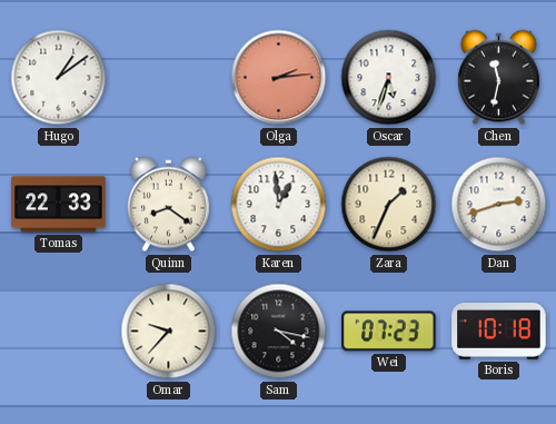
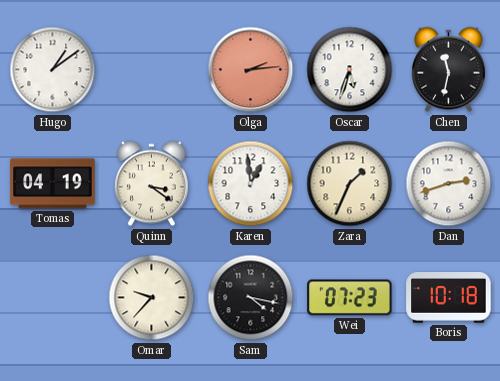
Tomas: 22:33 -> 04:19 (53, 184)
Quinn: 8:21 -> 3:21 (151, 184)
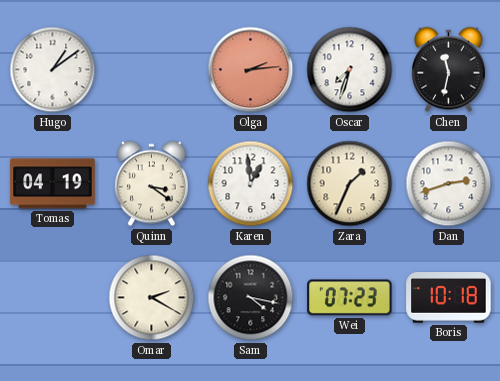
Oscar: 5:33 -> 7:33 (350, 70)
Omar: 9:37 -> 2:20 (152, 298)
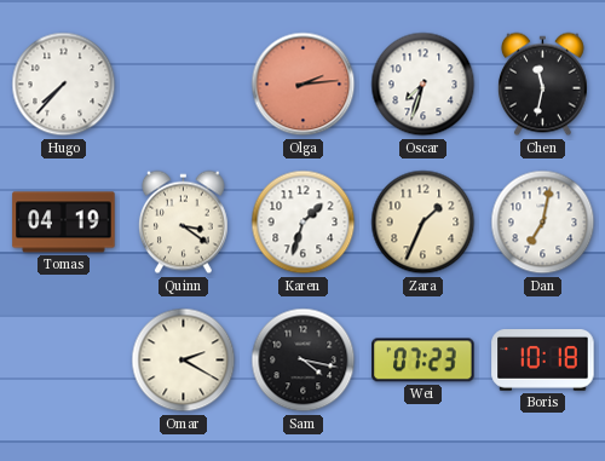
Hugo: 1:09 -> 7:37 (64, 85)
Karen: 12:59 -> 1:33 (304, 223)
Dan: 2:42 -> 7:02 (543, 223)
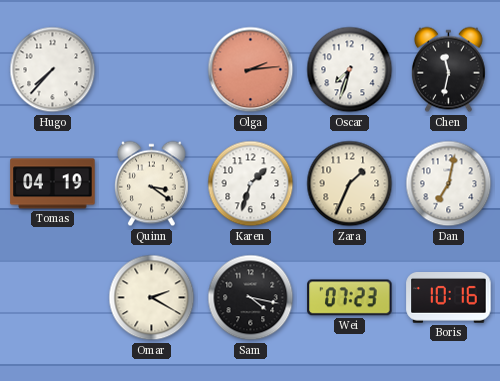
Boris: 10:18 -> 10:16 (449, 298)
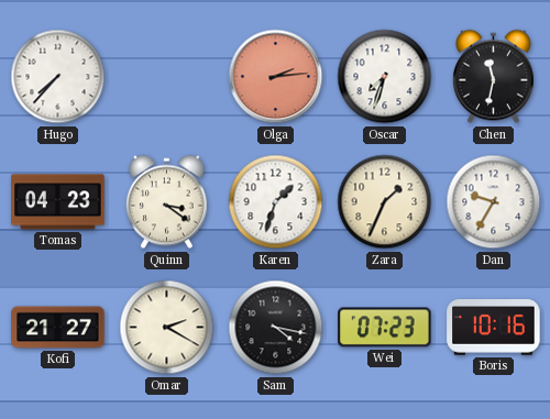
Tomas: 04:19 -> 04:23 (58, 202)
Dan: 7:02 -> 9:35 (494, 202)
Kofi: none -> 21:27 (58, 328)
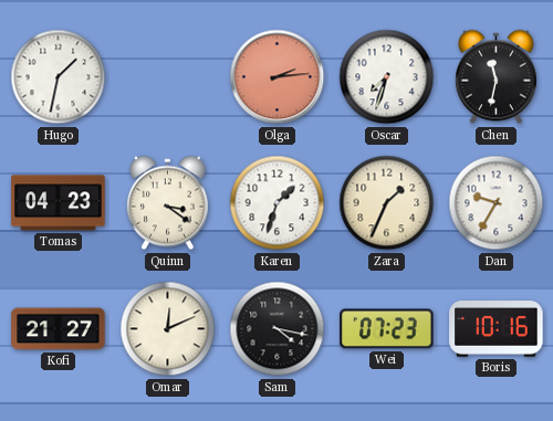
Hugo: 7:37 -> 1:32 (59, 77)
Omar: 2:20 -> 12:11 (168, 329)
